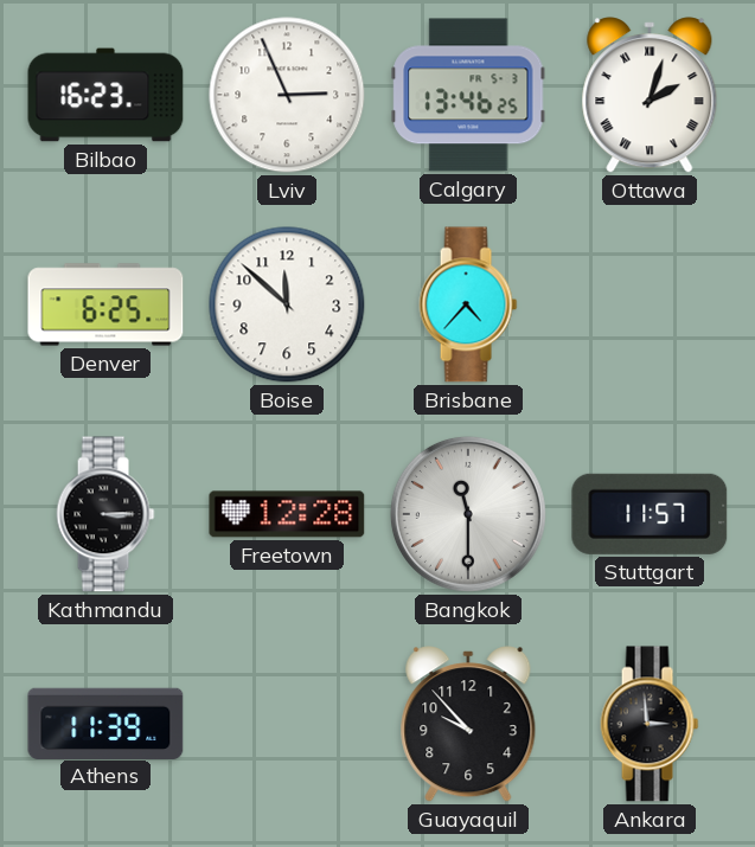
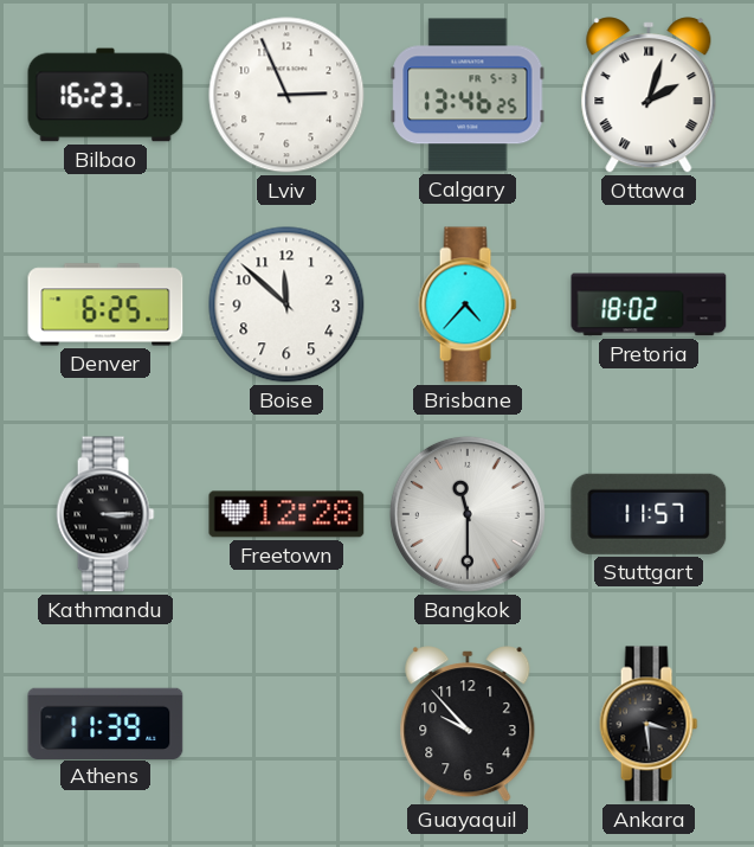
Pretoria: none -> 18:02 (649, 304)
Ankara: 2:59 -> 3:29 (649, 724)
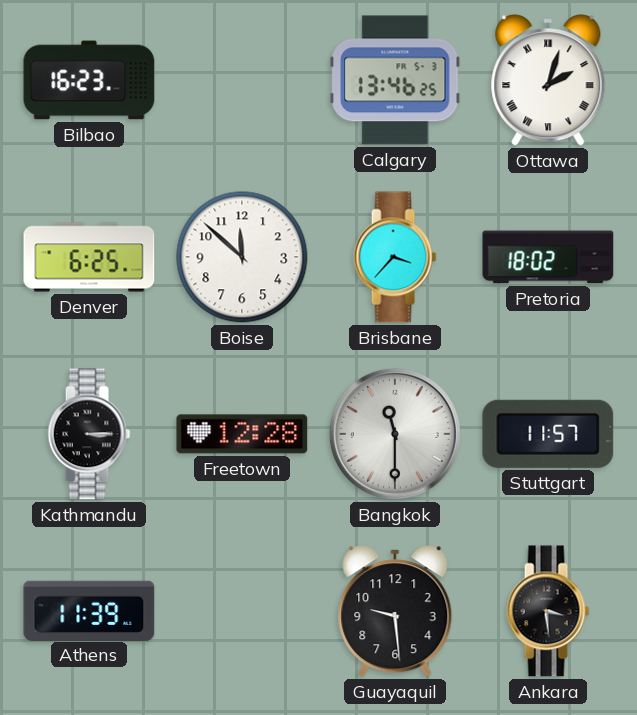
Lviv: 2:56 -> none (286, 95)
Brisbane: 4:37 -> 3:37 (395, 257)
Guayaquil: 9:53 -> 9:29 (395, 611)
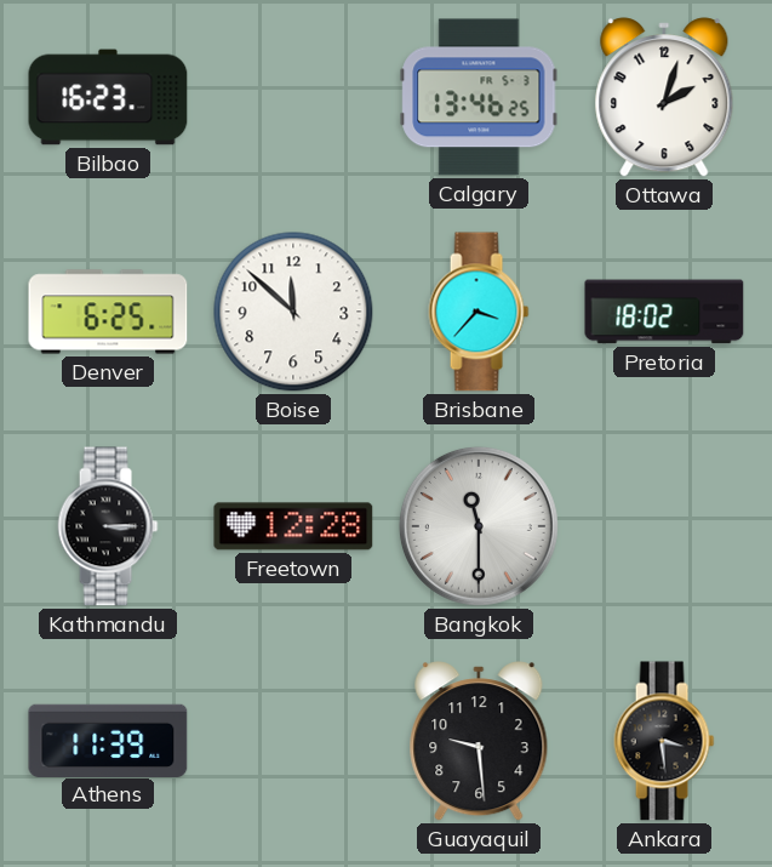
Ottawa numerals: Roman -> Arabic (664, 97)
Stuttgart: 11:57 -> none (548, 434)
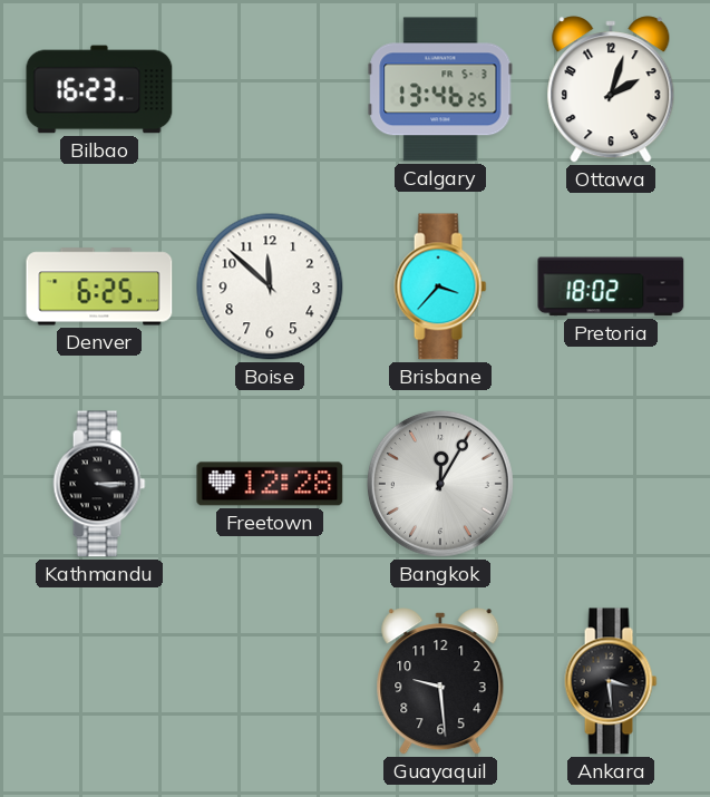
Bangkok: 11:30 -> 12:05 (440, 484)
Athens: 11:39 -> none (108, 740)
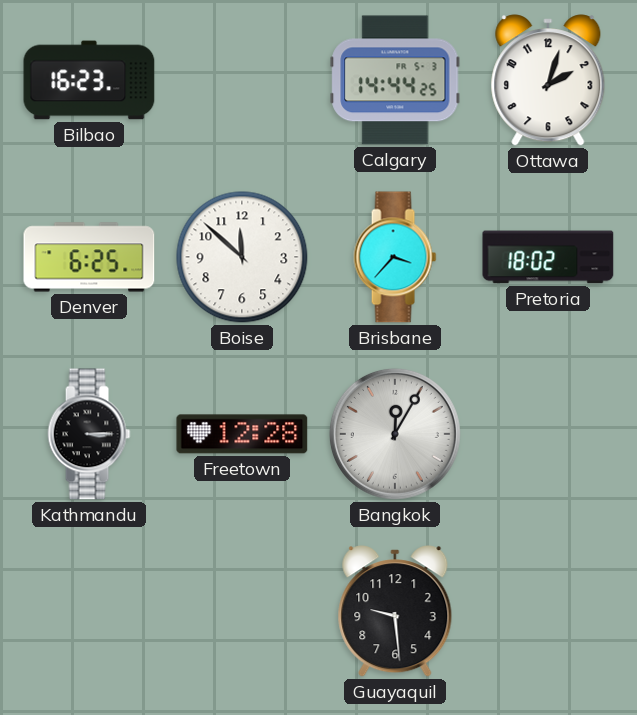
Calgary: 13:46 -> 14:44 (395, 80)
Ankara: 3:29 -> none (611, 681)
